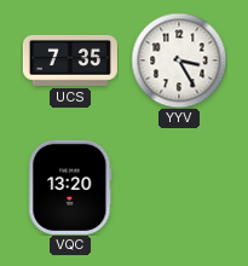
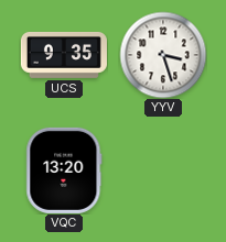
UCS: 7:35 -> 9:35 (64, 55)
YYV: 3:25 -> 3:27 (163, 55)
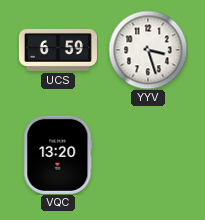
UCS: 9:35 -> 6:59 (58, 50)
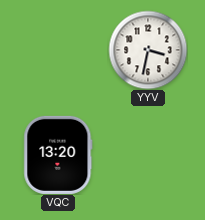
UCS: 6:59 -> none (58, 50)
YYV: 3:27 -> 3:32 (148, 50)
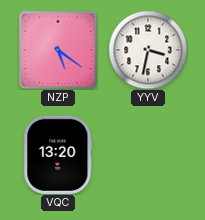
NZP: none -> 5:21 (58, 50)
